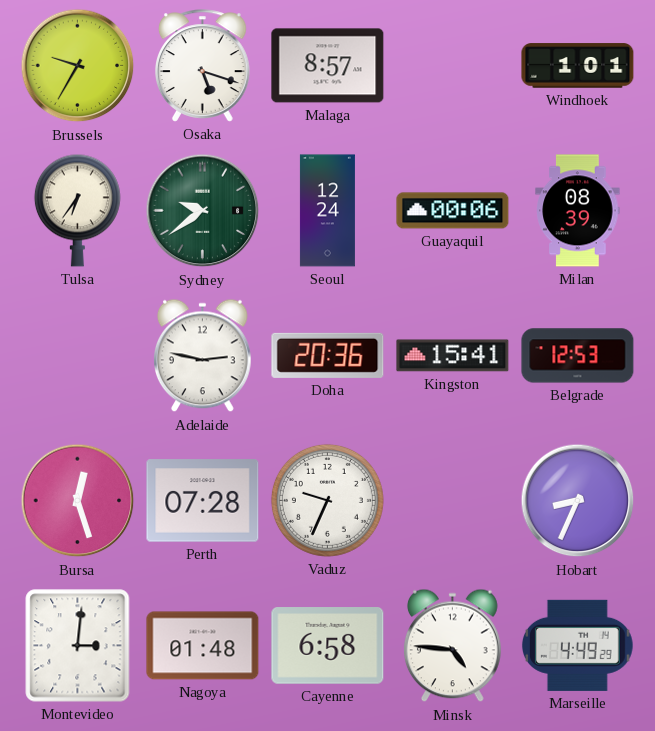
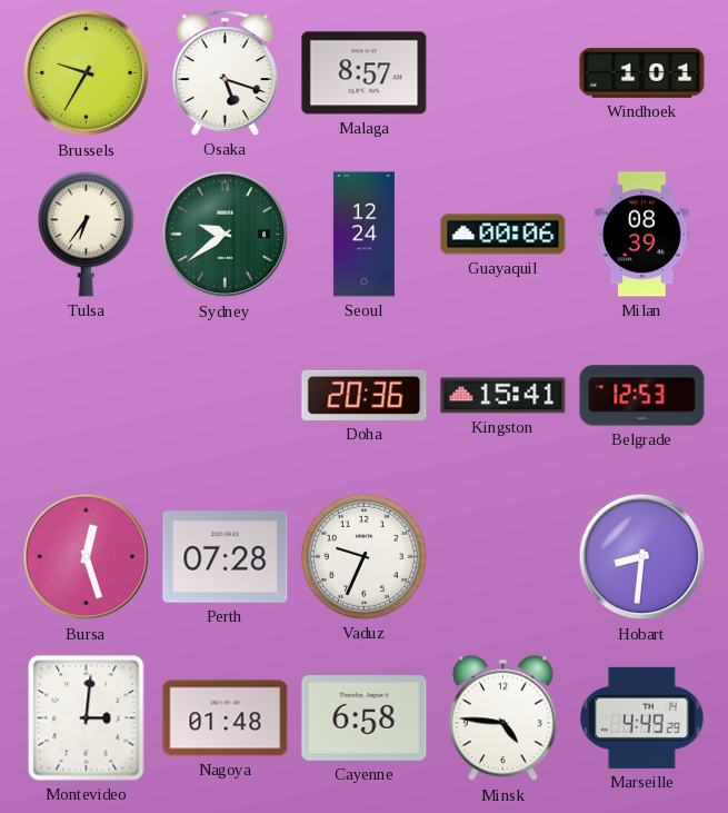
Adelaide: 2:47 -> none (203, 356)
Hobart: 8:34 -> 8:31 (642, 557)
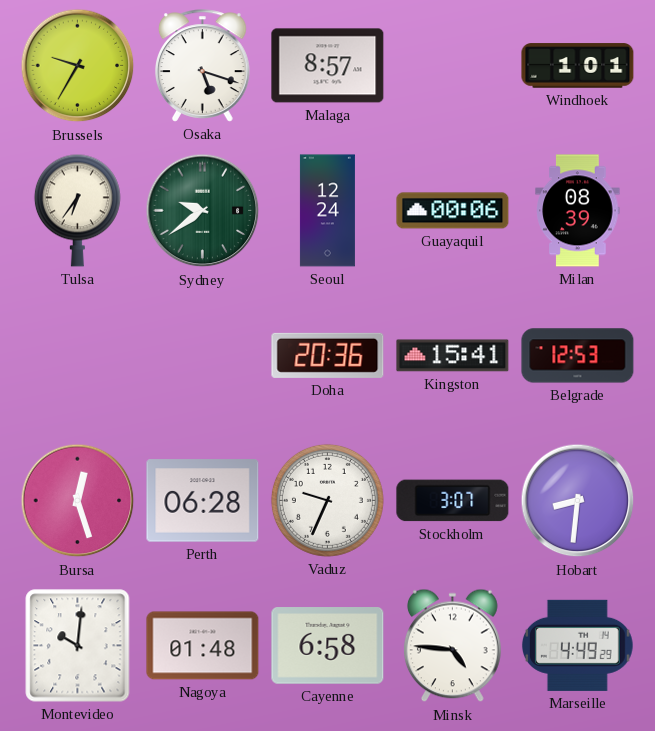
Perth: 07:28 -> 06:28 (203, 501)
Stockholm: none -> 3:07 (453, 501)
Montevideo: 3:01 -> 10:01 (78, 646)
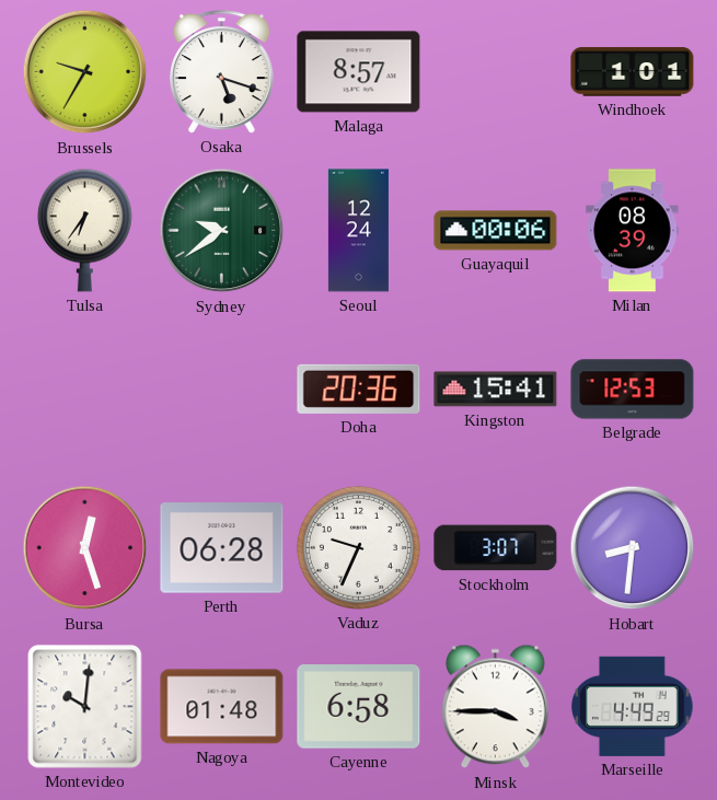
Minsk: 4:46 -> 3:45 (496, 707)
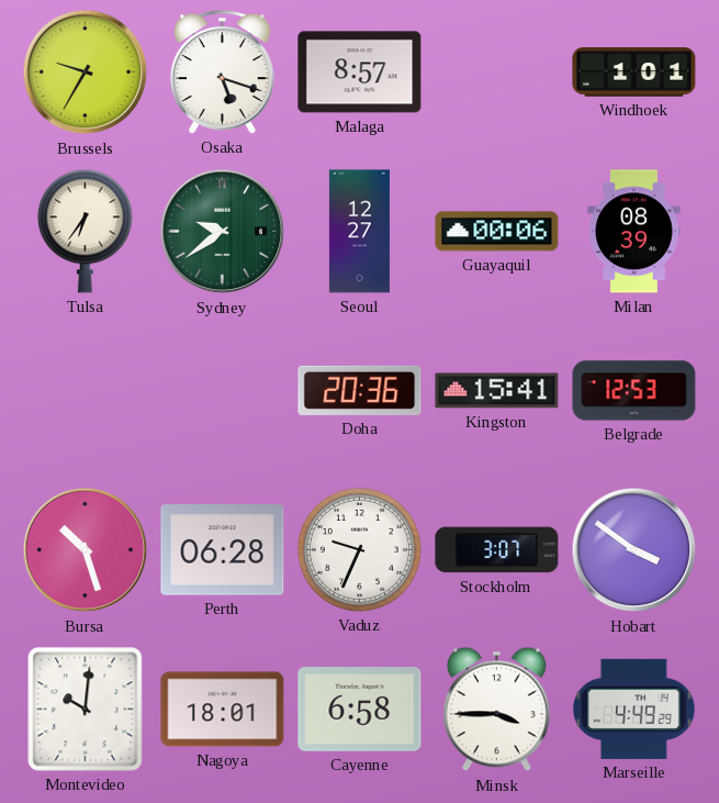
Seoul: 12:24 -> 12:27 (359, 232)
Bursa: 12:27 -> 10:27 (86, 550)
Hobart: 8:31 -> 3:51 (634, 550)
Nagoya: 01:48 -> 18:01 (223, 710)
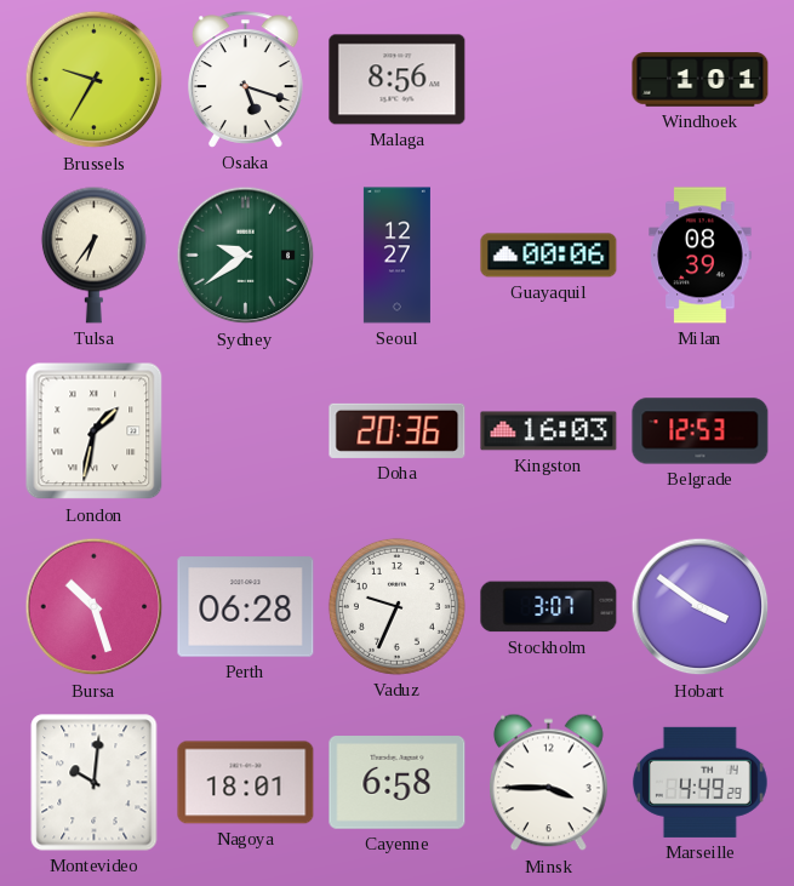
Malaga: 8:57 -> 8:56 (398, 80)
London: none -> 1:32 (95, 431)
Kingston: 15:41 -> 16:03 (549, 431)
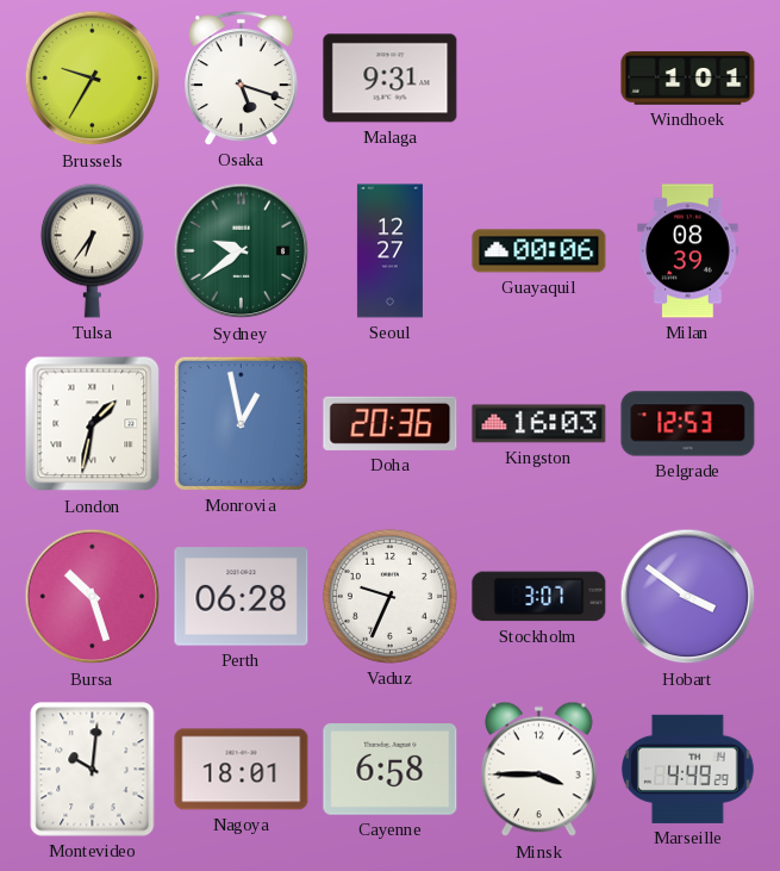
Malaga: 8:56 -> 9:31 (391, 79)
Monrovia: none -> 12:58 (241, 423)
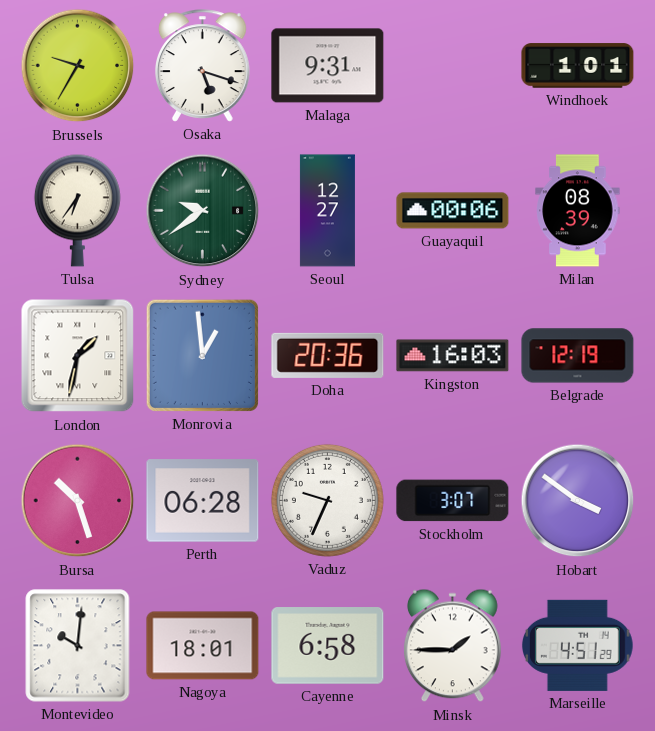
Monrovia: 12:58 -> 12:59 (202, 355)
Belgrade: 12:53 -> 12:19 (578, 356)
Minsk: 3:45 -> 1:45 (453, 646)
Marseille: 4:49 -> 4:51 (577, 645)
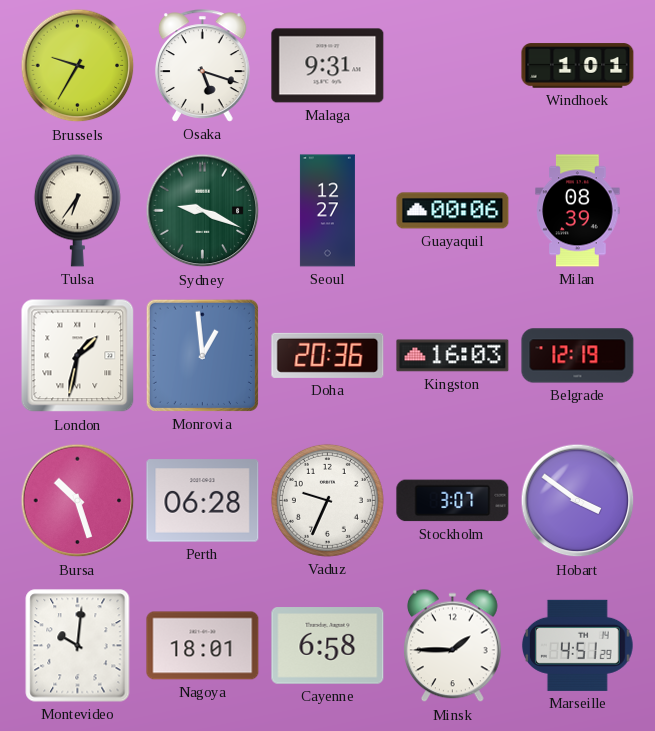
Sydney: 9:39 -> 9:19 (203, 211)
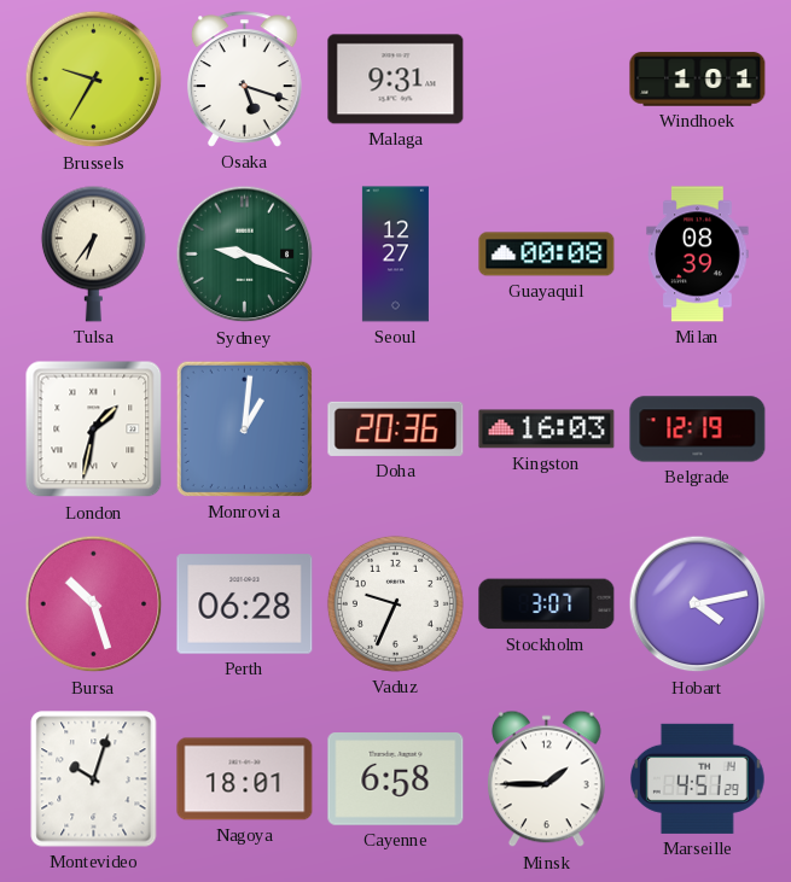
Guayaquil: 00:06 -> 00:08 (547, 255)
Monrovia: 12:59 -> 1:01 (244, 428)
Hobart: 3:51 -> 4:13 (698, 604)
Montevideo: 10:01 -> 10:03 (94, 779)
